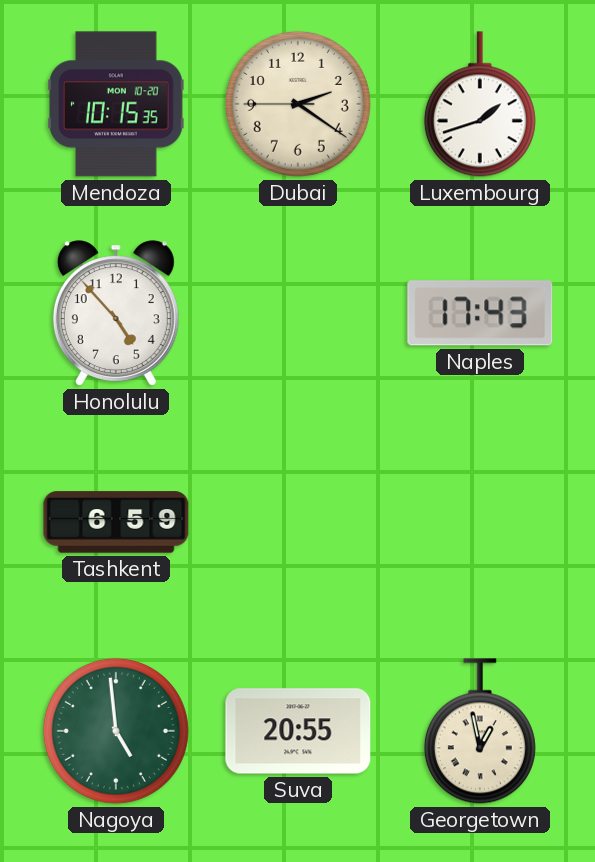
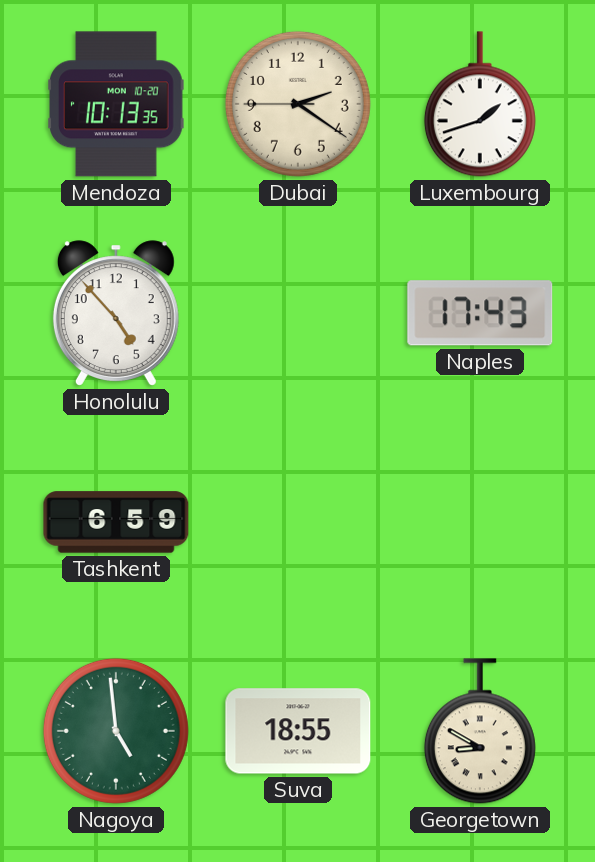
Mendoza: 10:15 -> 10:13 (117, 104)
Suva: 20:55 -> 18:55 (298, 731)
Georgetown: 12:58 -> 8:50 (480, 731)
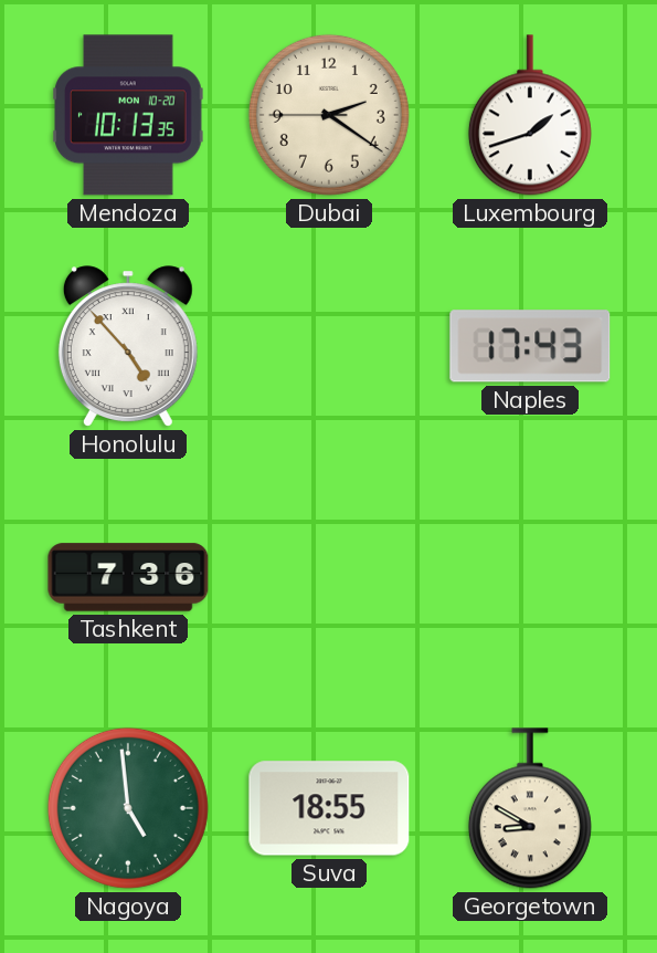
Honolulu numerals: Arabic -> Roman (128, 346)
Tashkent: 6:59 -> 7:36 (128, 577)
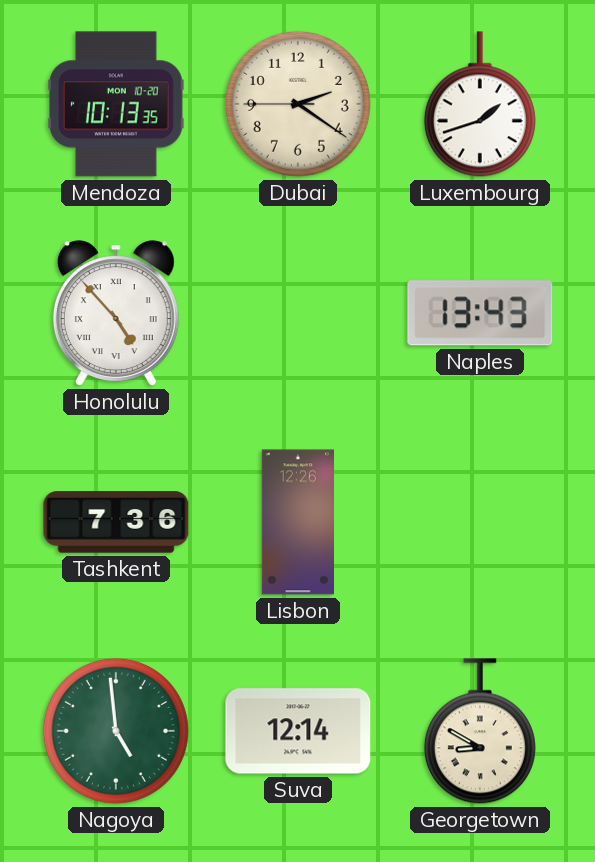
Naples: 17:43 -> 13:43 (480, 313)
Lisbon: none -> 12:26 (297, 522)
Suva: 18:55 -> 12:14 (298, 731)
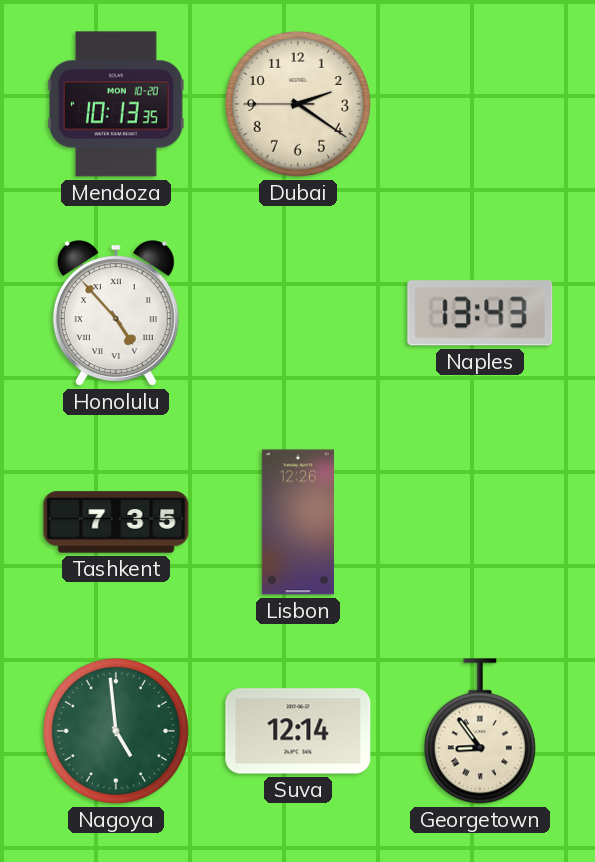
Luxembourg: 1:42 -> none (480, 104)
Tashkent: 7:36 -> 7:35 (116, 522)
Georgetown: 8:50 -> 8:54 (480, 731)
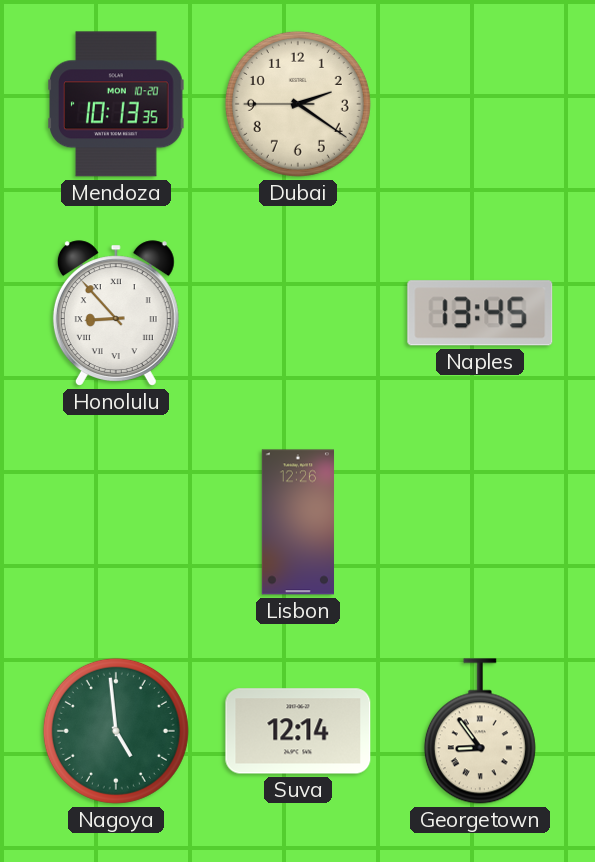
Honolulu: 4:53 -> 8:53 (116, 313)
Naples: 13:43 -> 13:45 (480, 313)
Tashkent: 7:35 -> none (116, 522)
